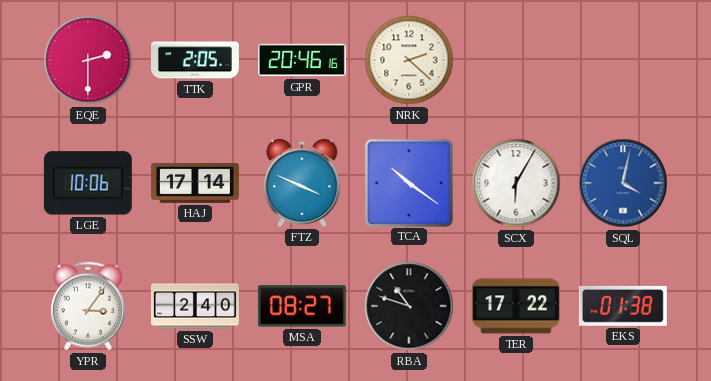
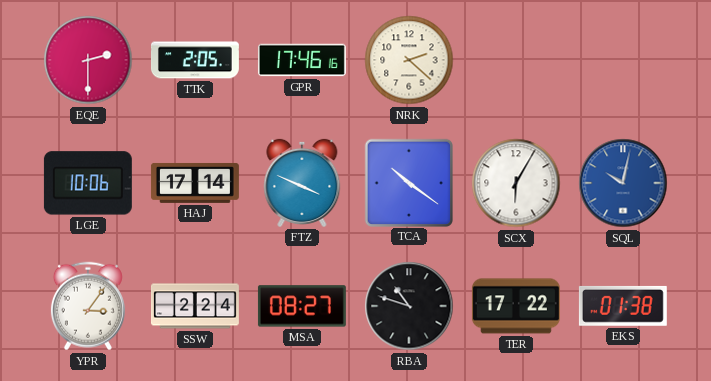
GPR: 20:46 -> 17:46 (302, 60)
SQL: 4:02 -> 10:02 (623, 183)
SSW: 2:40 -> 2:24 (195, 306)
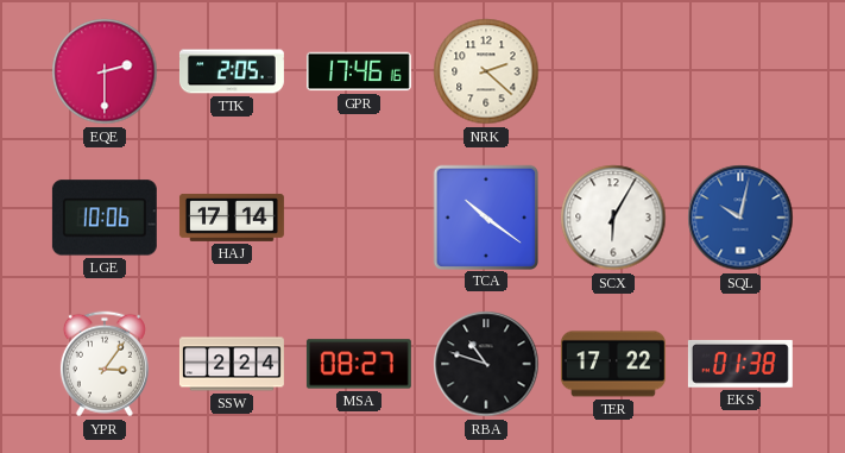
FTZ: 3:49 -> none (302, 183)
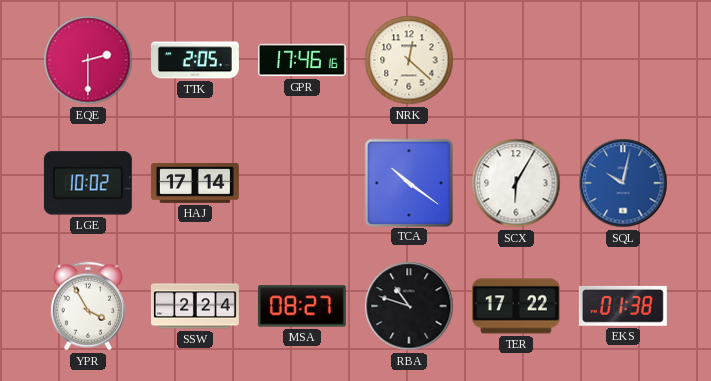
NRK: 2:22 -> 12:22 (409, 60)
LGE: 10:06 -> 10:02 (88, 183)
YPR: 3:06 -> 3:55 (88, 306)
